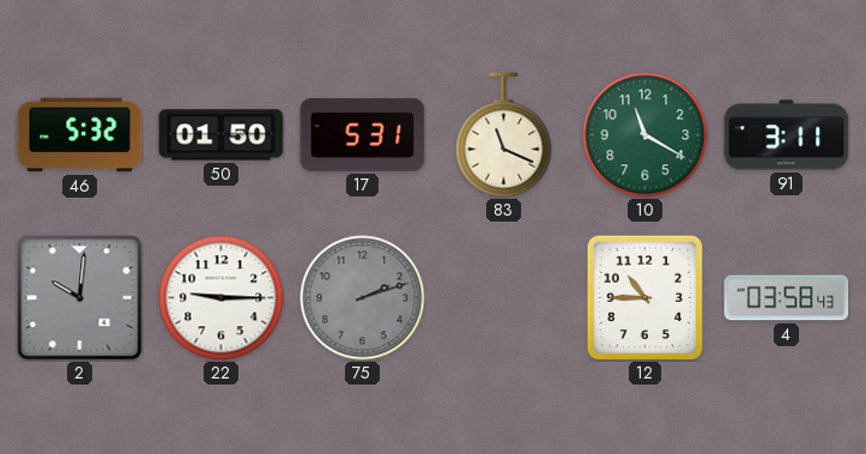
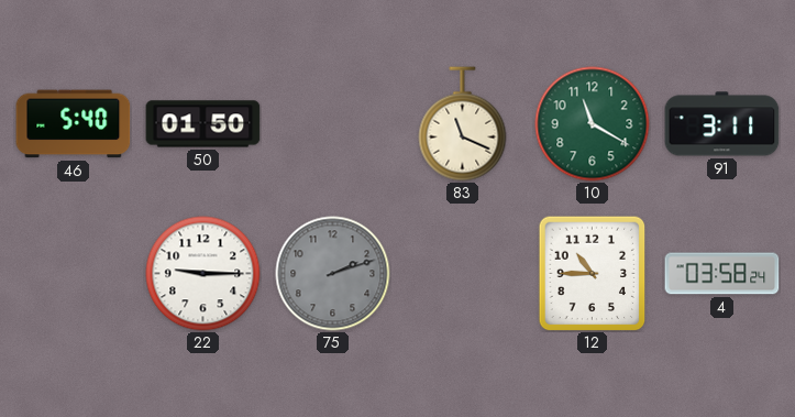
46: 5:32 -> 5:40 (74, 124)
17: 5:31 -> none (363, 134)
2: 10:01 -> none (80, 298)
4: 03:58:43 -> 03:58:24 (722, 274)
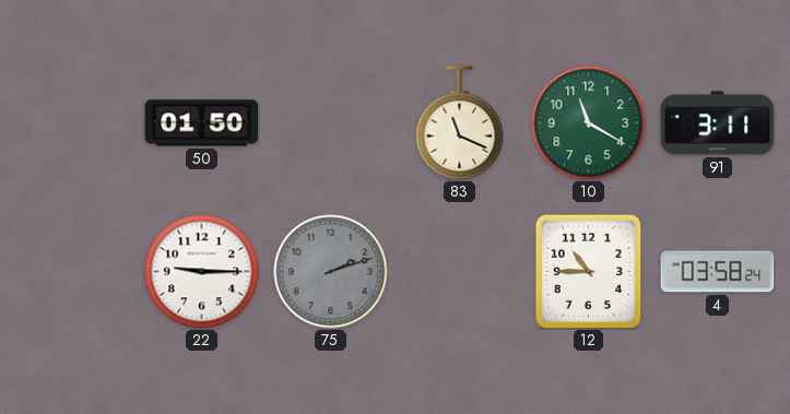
46: 5:40 -> none (74, 124)
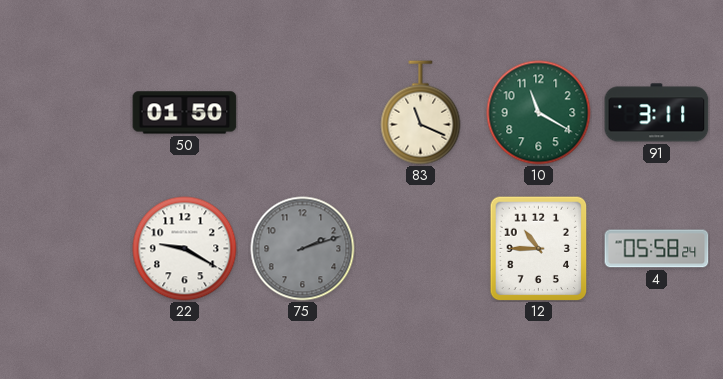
22: 9:15 -> 9:20 (185, 249)
4: 03:58 -> 05:58 (657, 249)
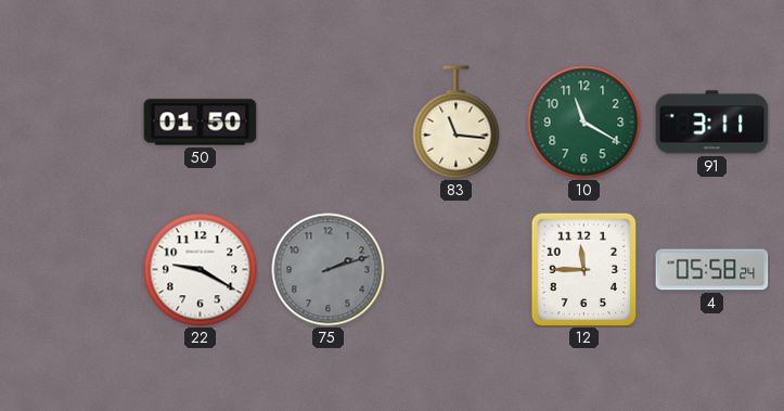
83: 11:19 -> 11:16 (457, 123)
12: 10:45 -> 11:45 (584, 269)
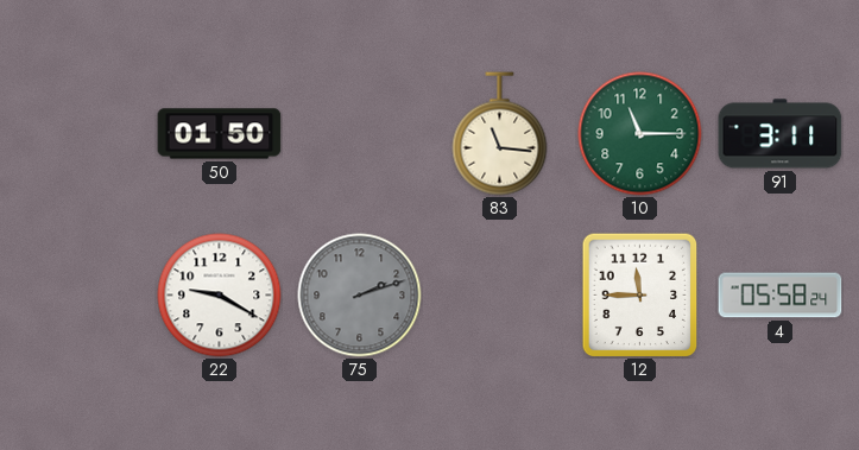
10: 11:20 -> 11:15 (640, 134)
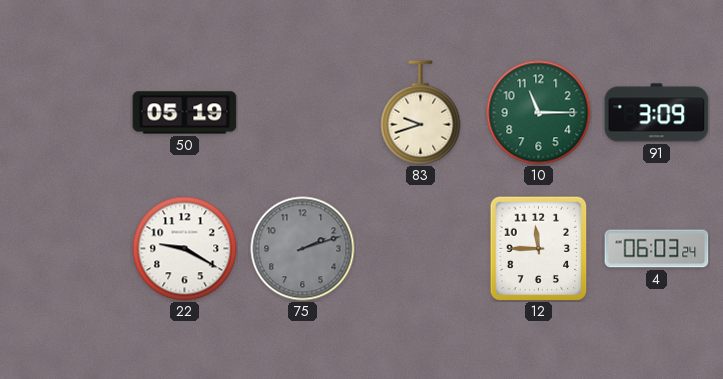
50: 01:50 -> 05:19 (185, 113)
83: 11:16 -> 9:42 (421, 113)
91: 3:11 -> 3:09 (657, 113)
4: 05:58 -> 06:03 (657, 249)
